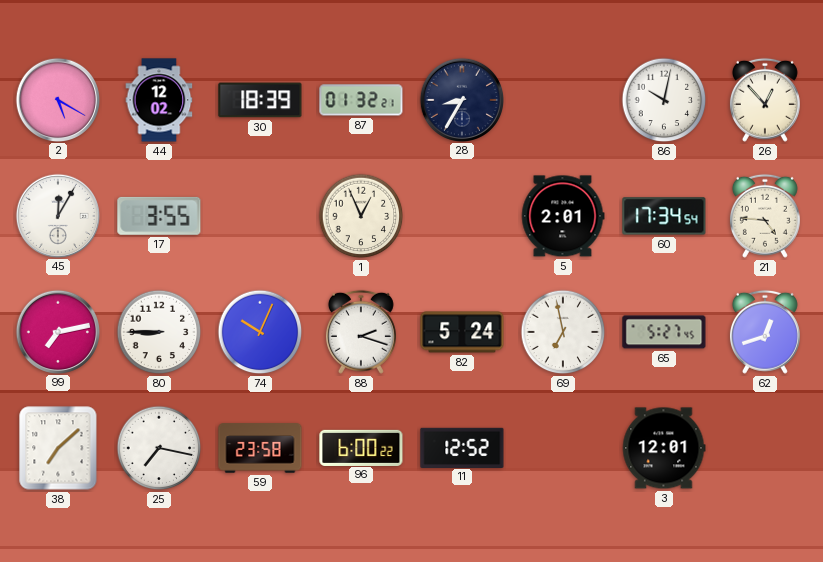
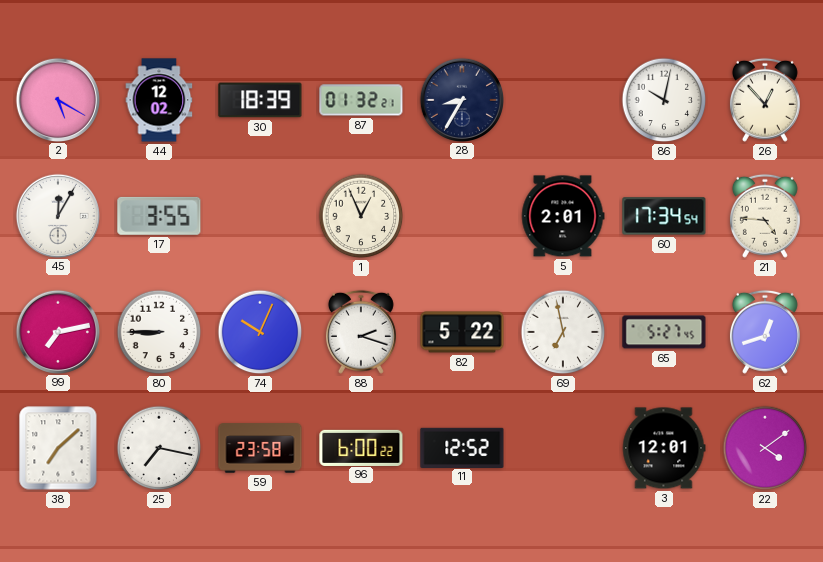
82: 5:24 -> 5:22 (462, 332)
22: none -> 4:09 (765, 448)
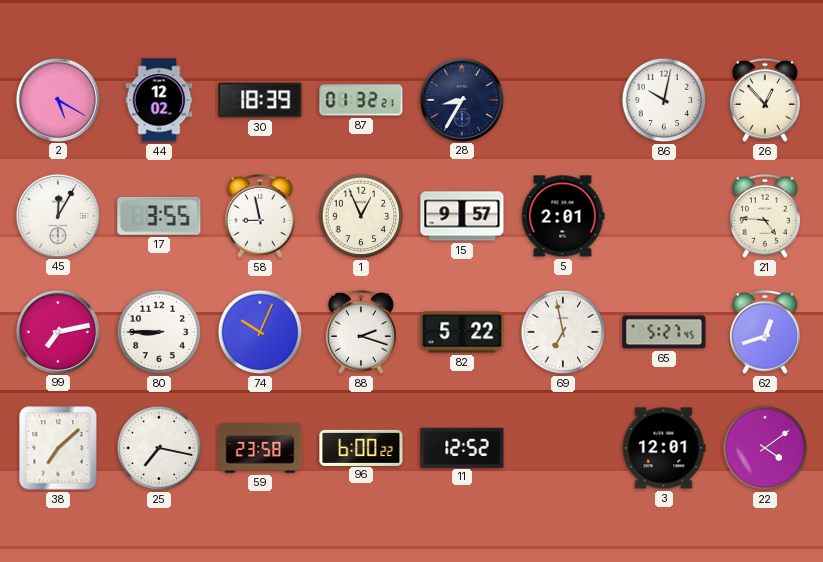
58: none -> 8:58 (260, 216)
15: none -> 9:57 (462, 216)
60: 17:34 -> none (664, 216)
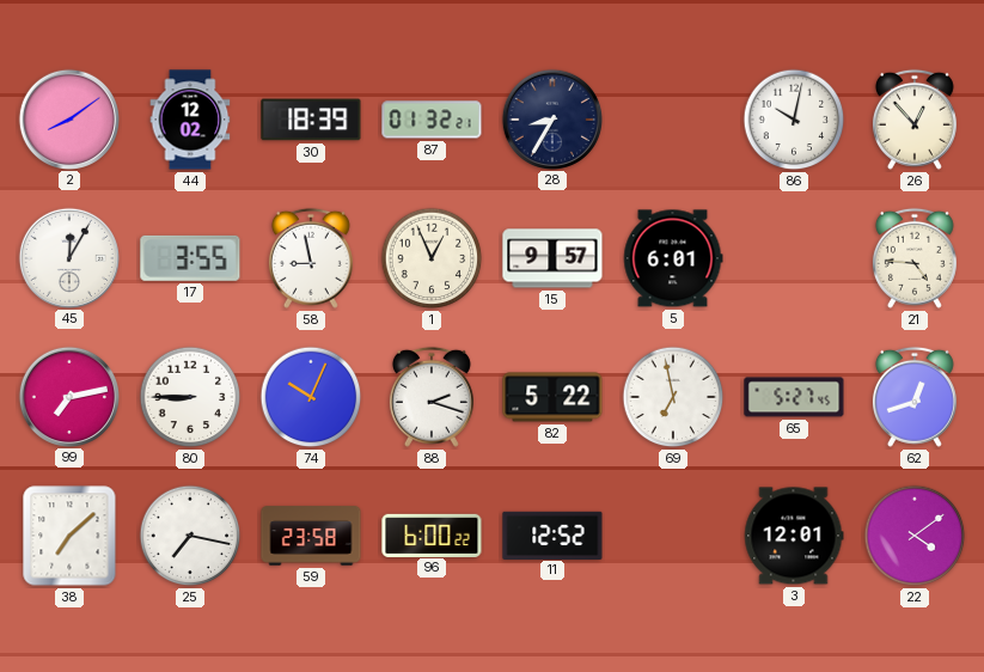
2: 5:20 -> 8:09 (68, 118)
5: 2:01 -> 6:01 (673, 258)
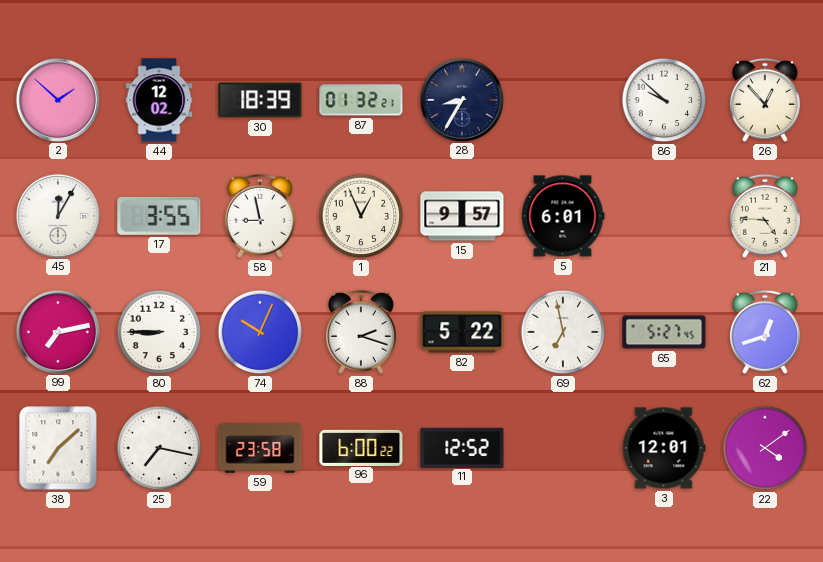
2: 8:09 -> 1:52 (57, 99)
86: 10:02 -> 9:52 (664, 100)
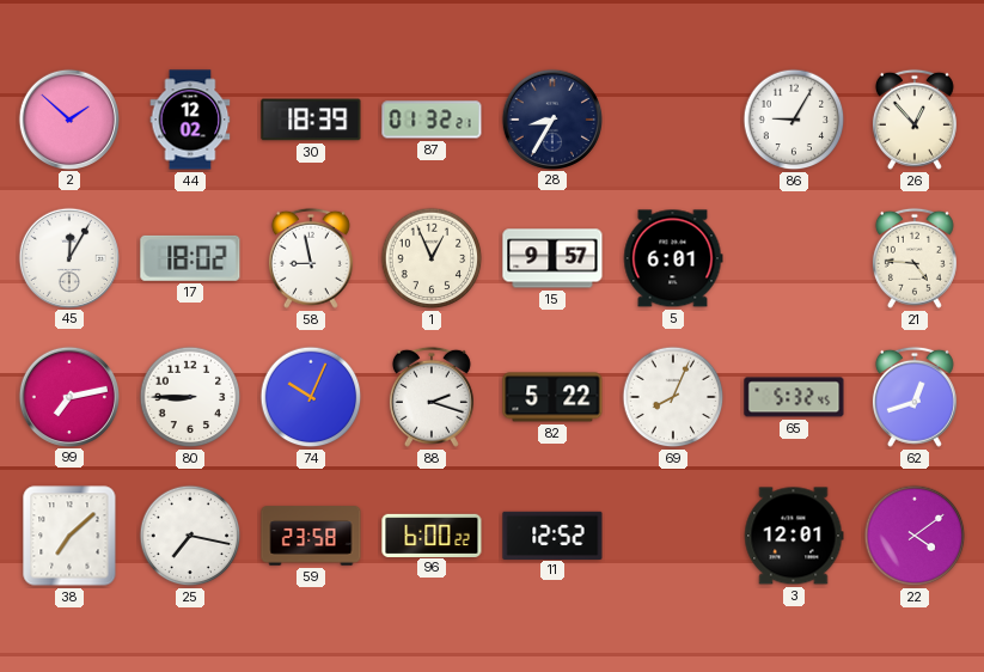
86: 9:52 -> 9:05 (794, 120)
17: 3:55 -> 18:02 (190, 258)
69: 6:58 -> 8:04 (673, 397)
65: 5:27 -> 5:32 (794, 397)
